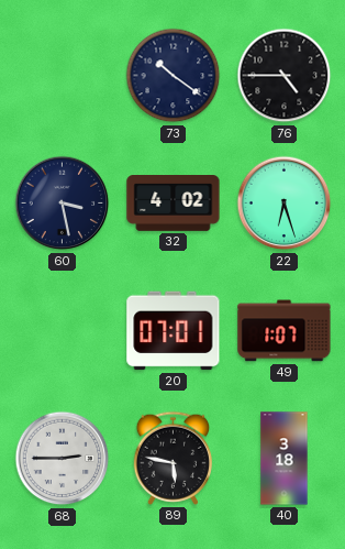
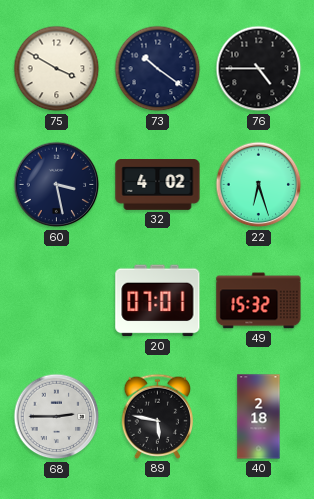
75: none -> 3:50 (57, 69)
49: 1:07 -> 15:32 (259, 301)
40: 3:18 -> 2:18 (259, 417)
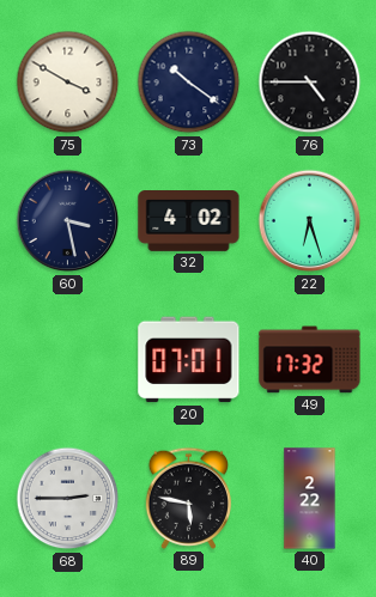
49: 15:32 -> 17:32 (310, 360)
40: 2:18 -> 2:22 (310, 499)
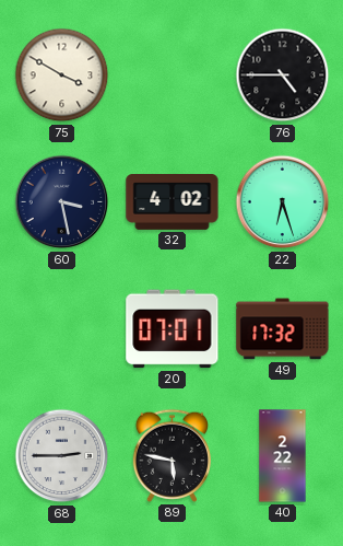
73: 10:21 -> none (189, 83)
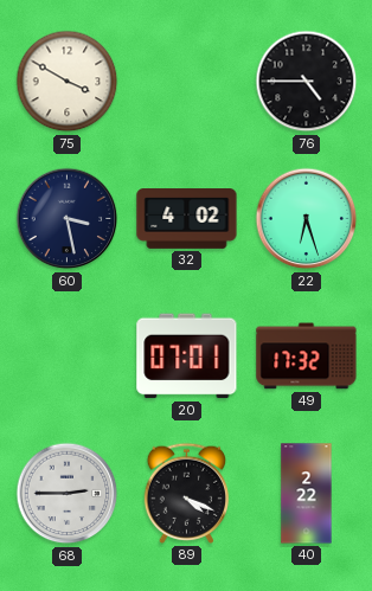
89: 5:47 -> 4:19 (186, 493)
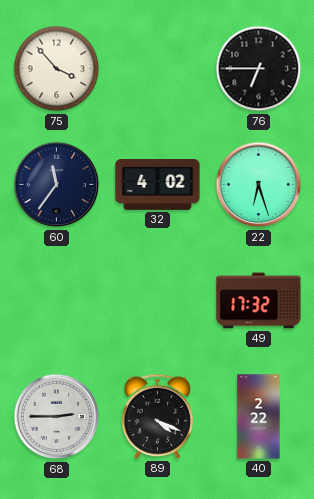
75: 3:50 -> 3:53 (57, 69)
76: 4:45 -> 6:45 (259, 69)
60: 3:28 -> 11:36 (57, 185)
20: 07:01 -> none (187, 356)
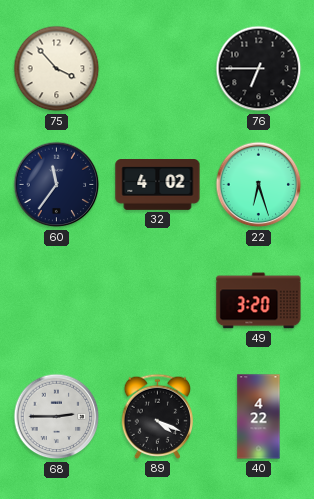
49: 17:32 -> 3:20 (259, 301)
40: 2:22 -> 4:22 (259, 417)
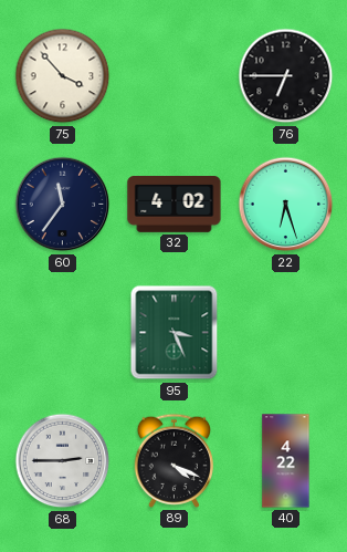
95: none -> 3:26 (175, 333)
49: 3:20 -> none (259, 301)
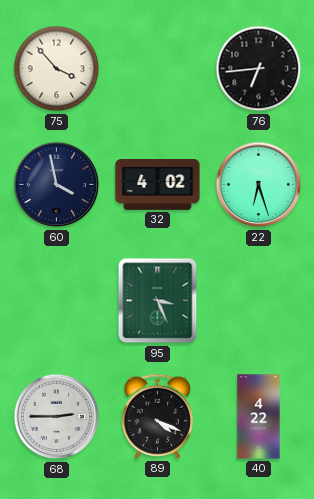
76: 6:45 -> 6:44 (259, 69)
60: 11:36 -> 3:58 (57, 185)
